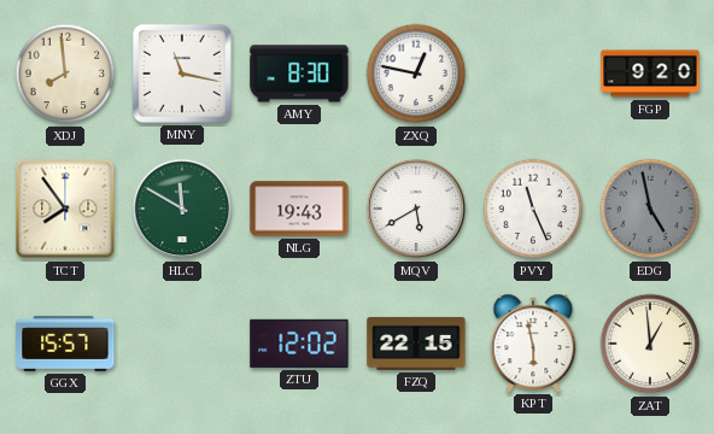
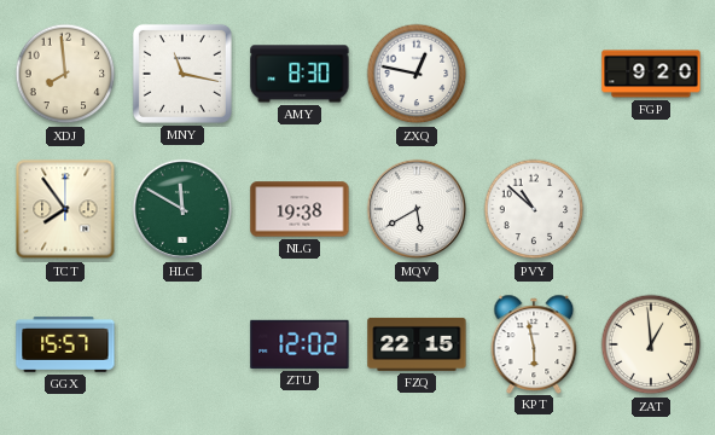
NLG: 19:43 -> 19:38 (300, 209)
PVY: 11:26 -> 10:52 (534, 209)
EDG: 4:58 -> none (650, 209)
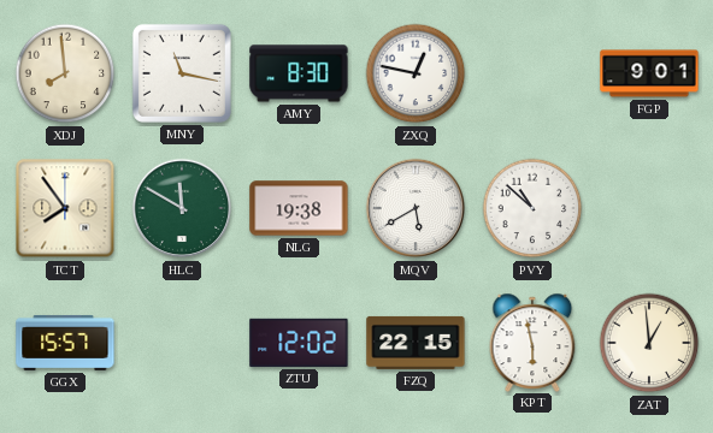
FGP: 9:20 -> 9:01 (649, 73)
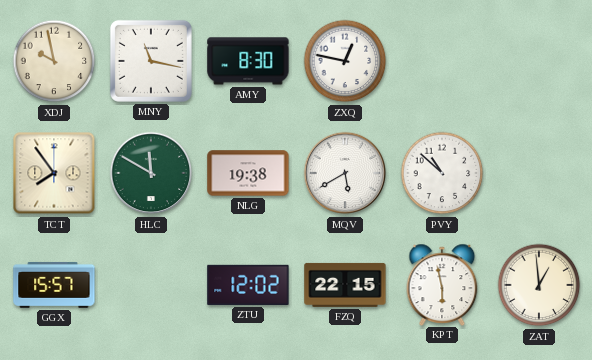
XDJ: 7:59 -> 9:58 (54, 61)
FGP: 9:01 -> none (649, 73)
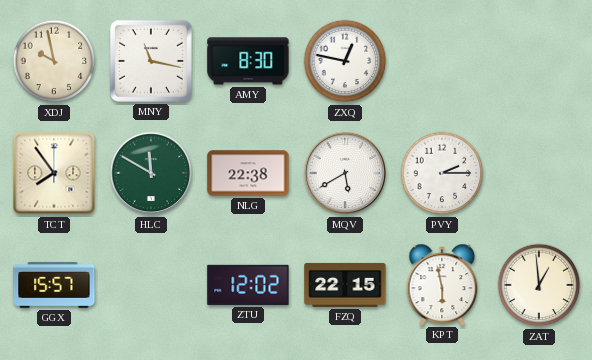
NLG: 19:38 -> 22:38 (248, 173)
PVY: 10:52 -> 2:15 (442, 173)
